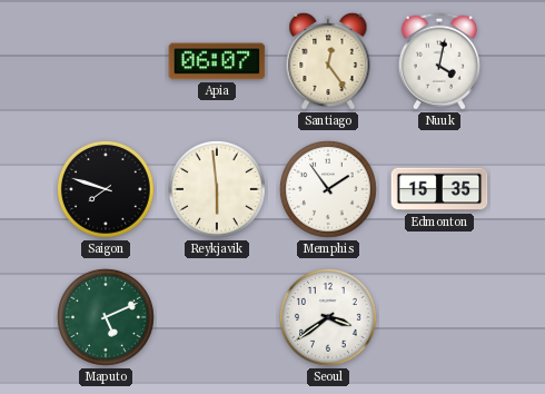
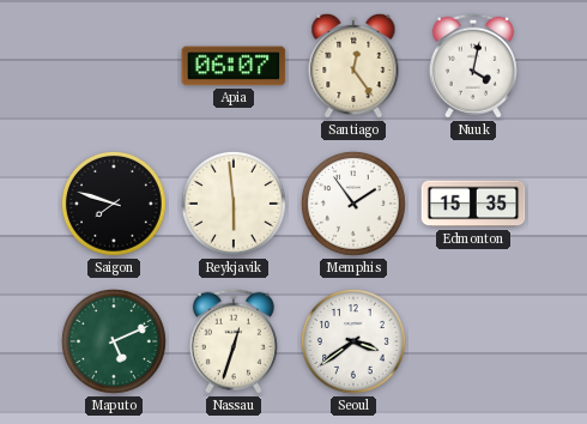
Nassau: none -> 12:33 (234, 341)
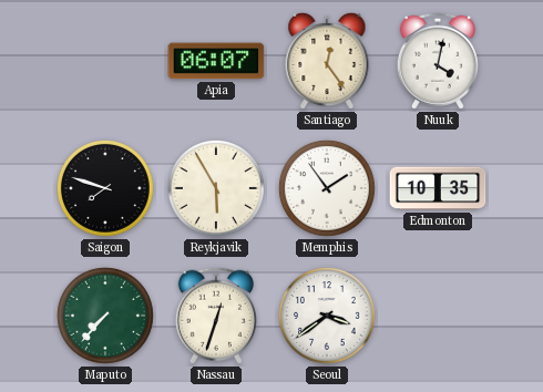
Reykjavik: 5:59 -> 5:55 (217, 189)
Edmonton: 15:35 -> 10:35 (438, 188)
Maputo: 5:11 -> 7:37 (106, 317)
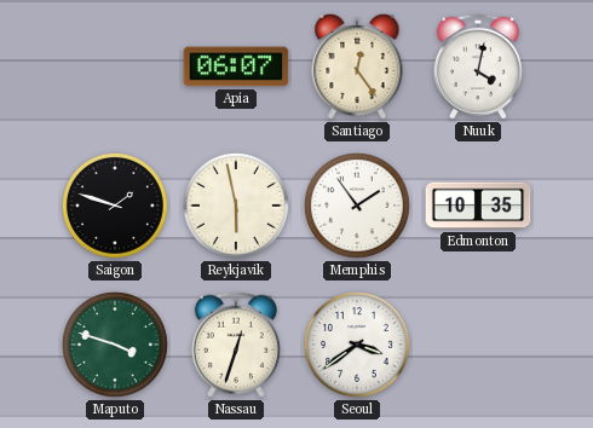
Saigon: 7:48 -> 1:48 (116, 207)
Reykjavik: 5:55 -> 5:58 (237, 207)
Maputo: 7:37 -> 3:48 (116, 346)
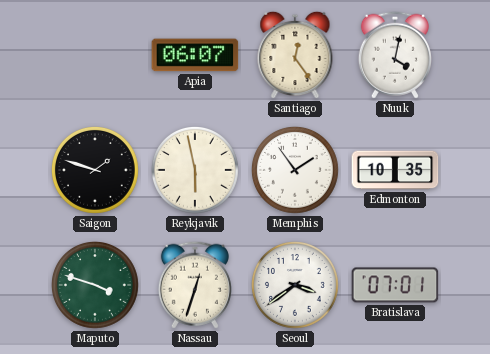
Bratislava: none -> 07:01 (395, 285)
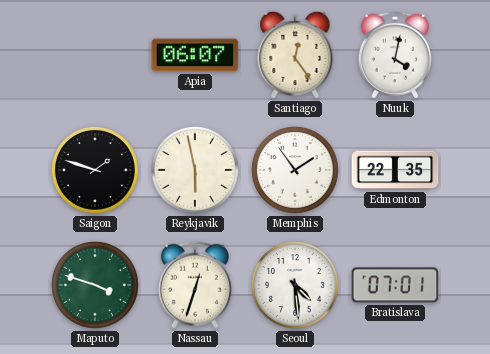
Edmonton: 10:35 -> 22:35 (395, 170)
Seoul: 3:39 -> 4:29 (296, 286)
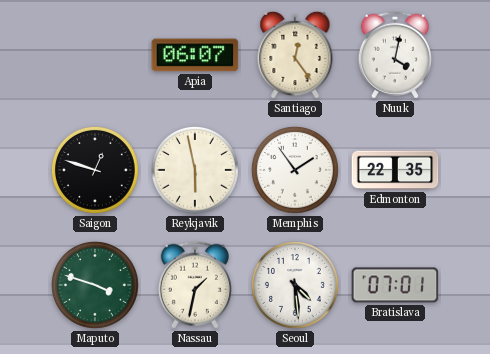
Saigon: 1:48 -> 12:48 (96, 171)
Nassau: 12:33 -> 1:32 (195, 285)
